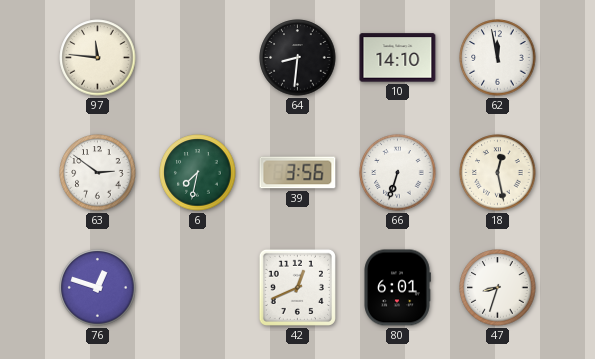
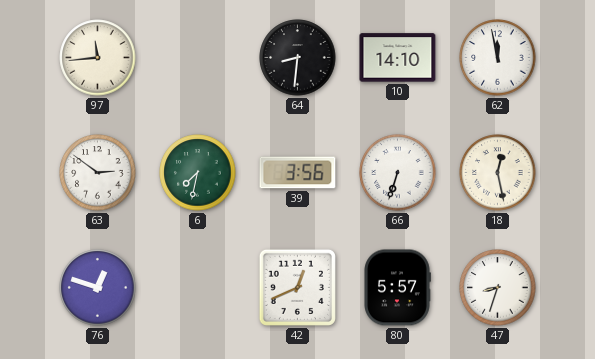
97: 11:46 -> 11:44 (98, 58)
80: 6:01 -> 5:57 (397, 288)
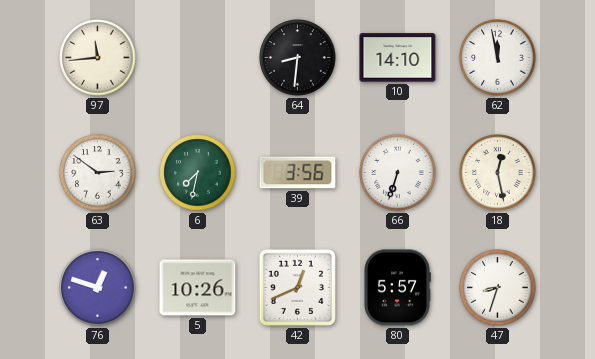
5: none -> 10:26 (198, 288)
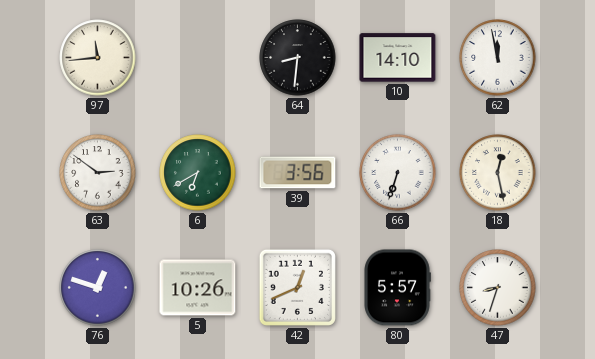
6: 7:32 -> 6:40 (198, 173)
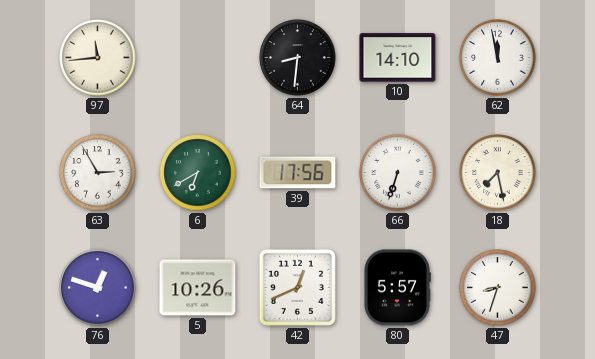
63: 2:51 -> 2:55 (98, 173)
39: 3:56 -> 17:56 (298, 173)
18: 12:28 -> 7:28 (498, 173)
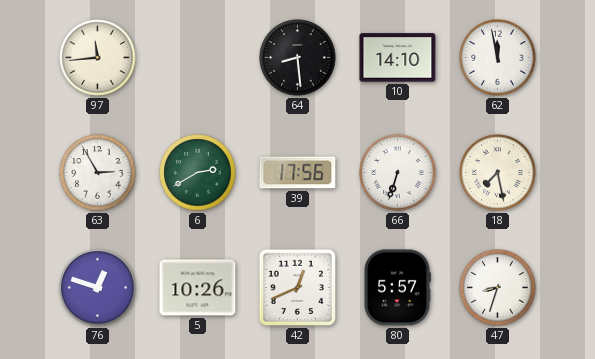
64: 8:31 -> 8:29 (298, 58)
6: 6:40 -> 2:40 (198, 173)
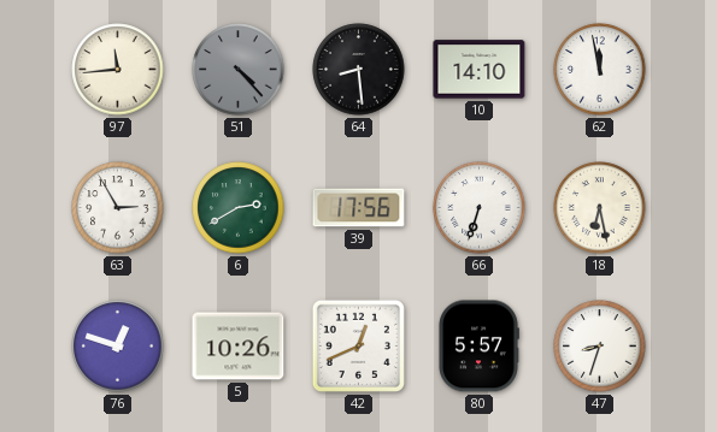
51: none -> 4:23 (239, 70)
18: 7:28 -> 6:28 (600, 208)
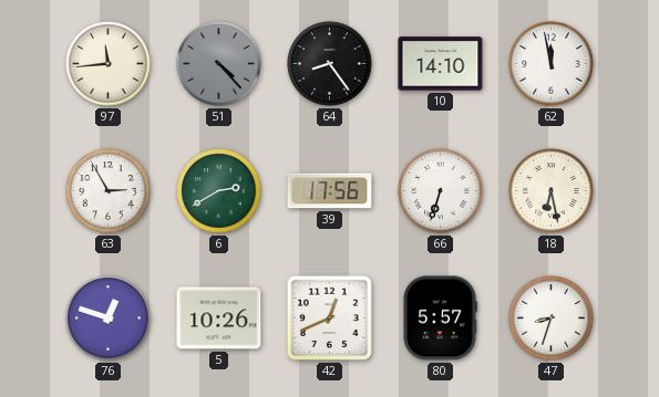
64: 8:29 -> 8:24 (330, 64)
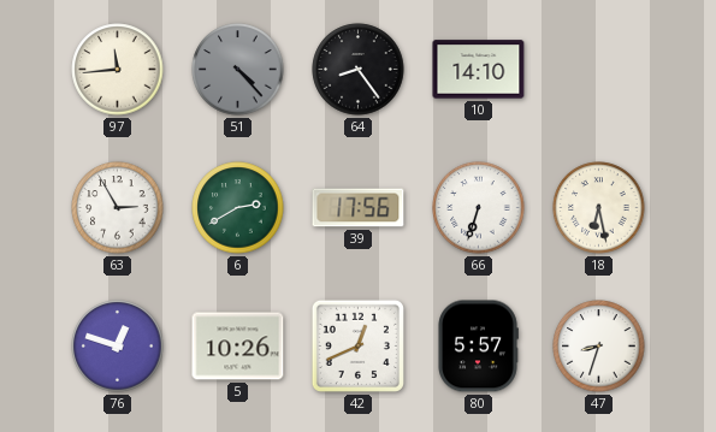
62: 11:58 -> none (552, 64)
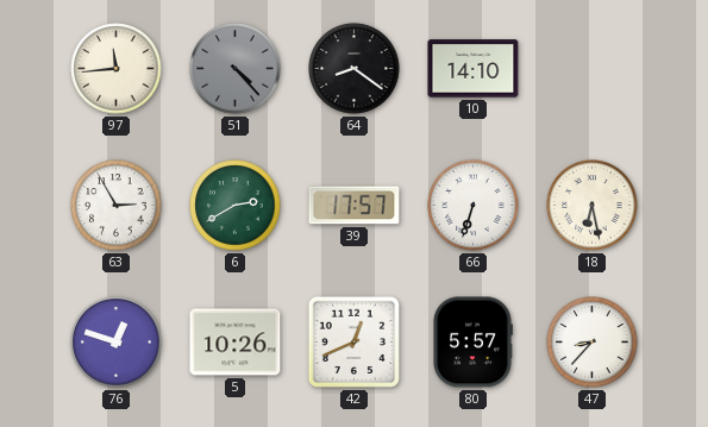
64: 8:24 -> 8:21 (355, 69)
39: 17:56 -> 17:57 (355, 206)
47: 8:33 -> 8:37 (593, 343)
